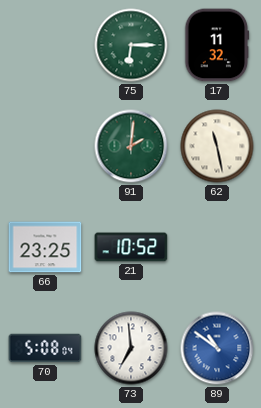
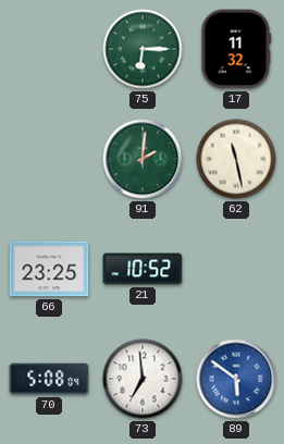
89: 10:51 -> 5:51 (236, 379)
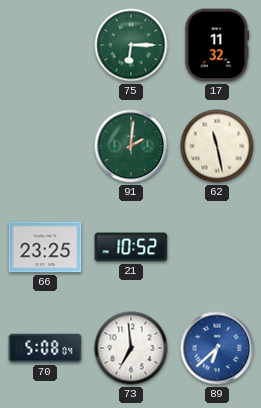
89: 5:51 -> 6:38 (217, 348)
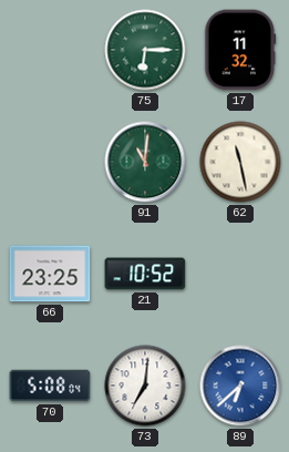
91: 2:01 -> 11:01 (145, 162)
73: 6:59 -> 7:01 (145, 386)
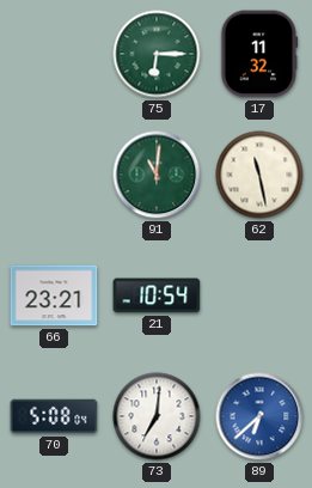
66: 23:25 -> 23:21 (54, 295)
21: 10:52 -> 10:54 (157, 295)
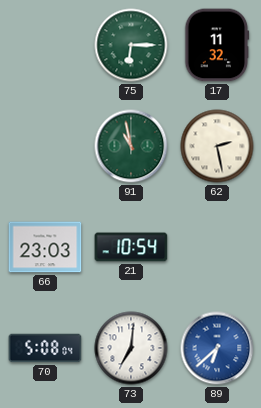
91: 11:01 -> 10:58 (131, 146)
62: 11:28 -> 2:28 (217, 146)
66: 23:21 -> 23:03 (45, 247)
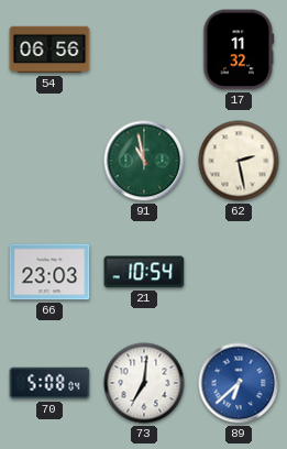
54: none -> 06:56 (49, 50)
75: 6:15 -> none (131, 45)
